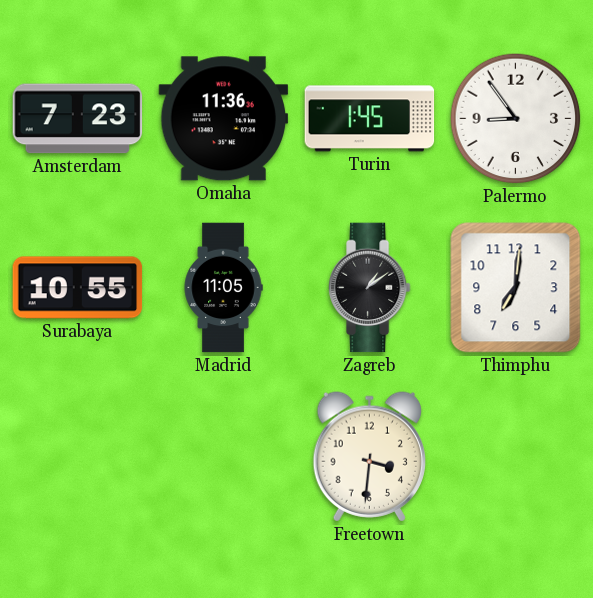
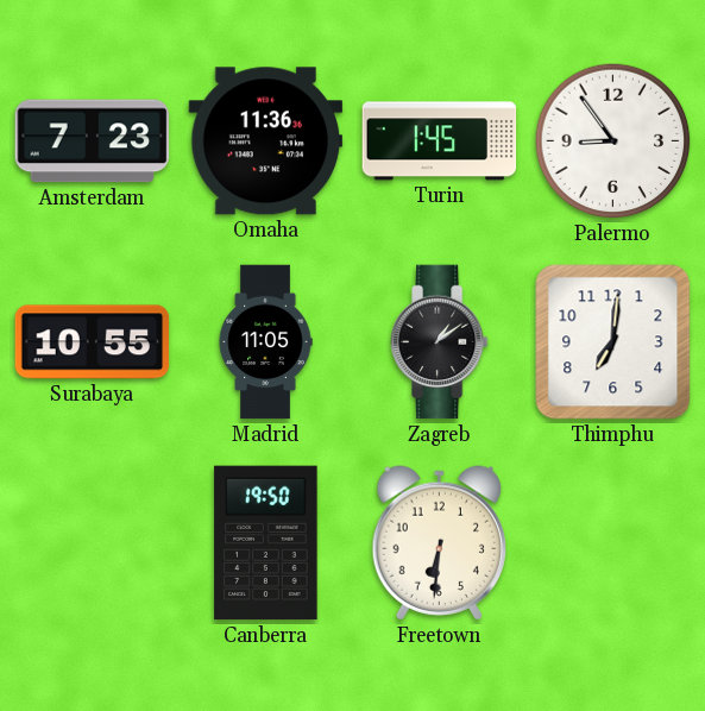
Canberra: none -> 19:50 (266, 543)
Freetown: 3:31 -> 6:31 (439, 543)
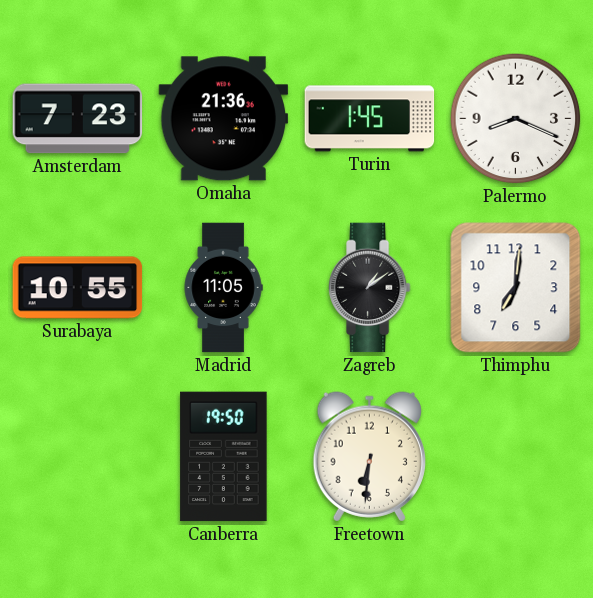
Omaha: 11:36 -> 21:36 (224, 119)
Palermo: 8:54 -> 8:19 (516, 119)
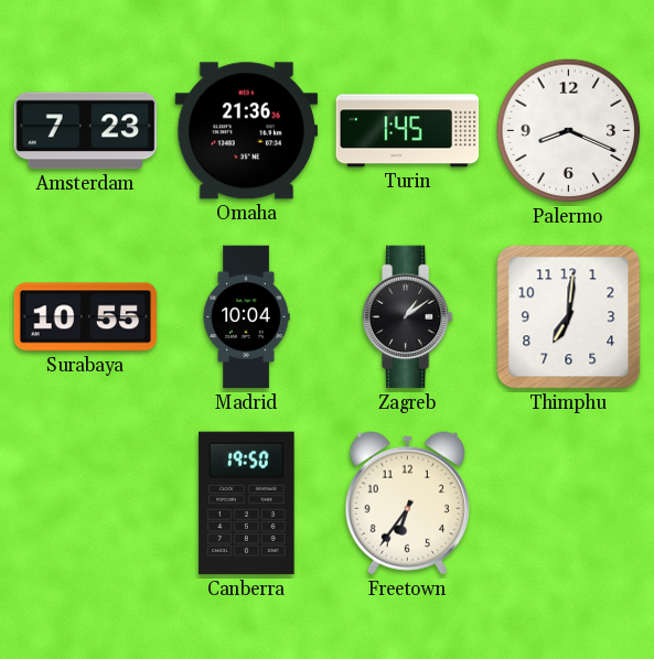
Madrid: 11:05 -> 10:04 (246, 317)
Freetown: 6:31 -> 6:36 (407, 504)
